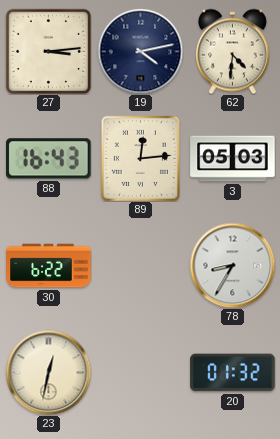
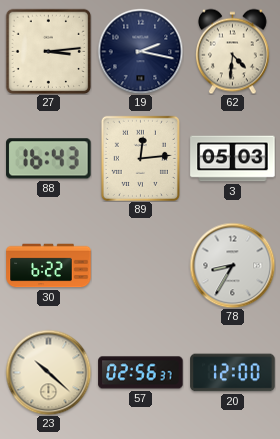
19: 4:13 -> 2:17 (140, 51)
23: 12:32 -> 10:22 (48, 372)
57: none -> 02:56 (141, 373)
20: 01:32 -> 12:00 (233, 373)
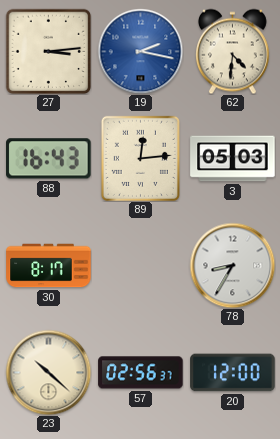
19 dial: navy -> blue (140, 51)
30: 6:22 -> 8:17 (49, 266)
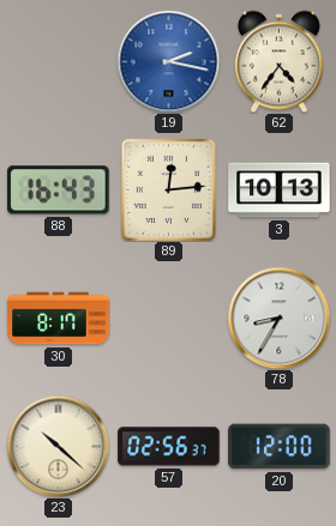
27: 3:14 -> none (48, 51)
62: 4:31 -> 4:36 (278, 61)
3: 05:03 -> 10:13 (280, 191)
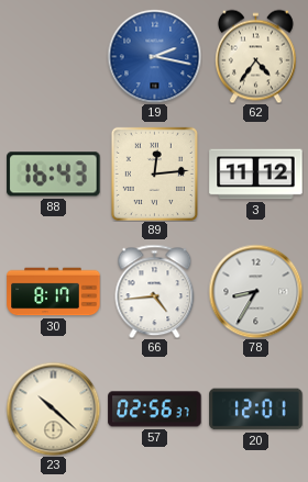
3: 10:13 -> 11:12 (256, 175)
66: none -> 4:44 (155, 291)
20: 12:00 -> 12:01 (256, 410)
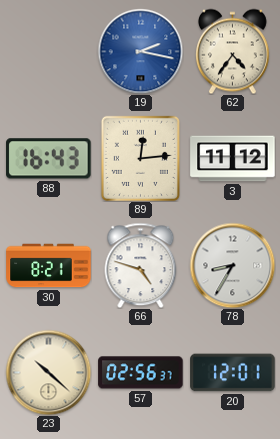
30: 8:17 -> 8:21 (49, 266)
66: 4:44 -> 4:48 (141, 265)
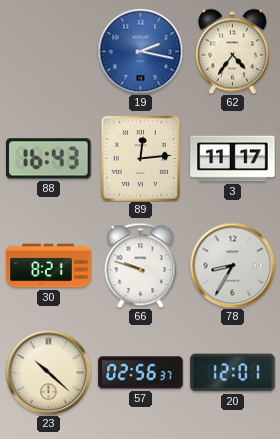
3: 11:12 -> 11:17 (233, 159)
66: 4:48 -> 9:48 (141, 265)
